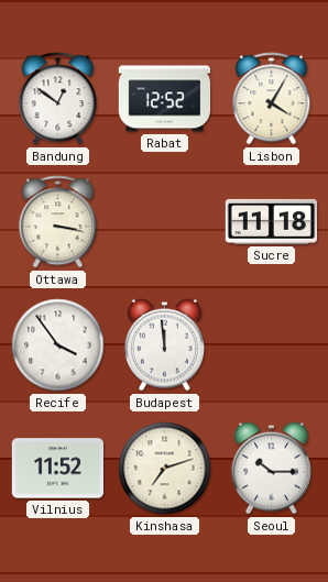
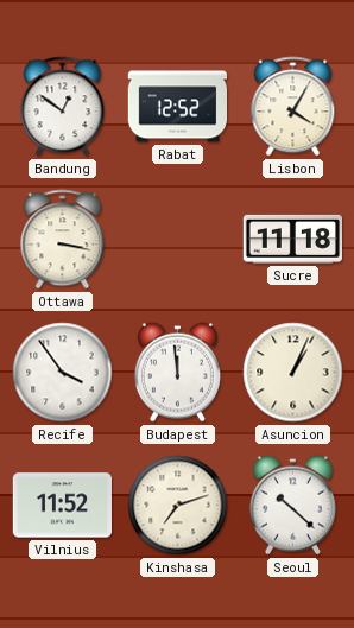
Asuncion: none -> 1:04 (293, 373)
Seoul: 10:15 -> 10:22 (292, 506)
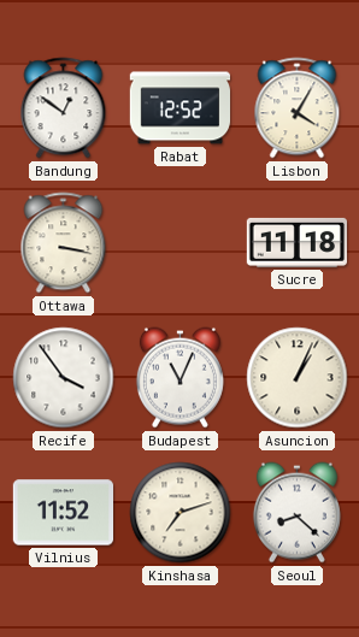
Budapest: 11:59 -> 11:04 (179, 378)
Seoul: 10:22 -> 8:22 (296, 513)
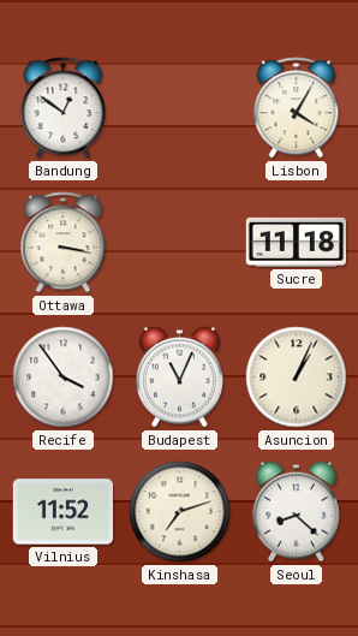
Rabat: 12:52 -> none (179, 108)
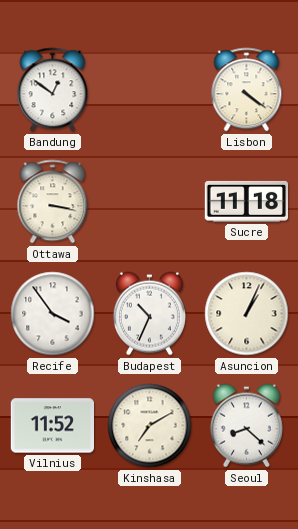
Lisbon: 4:05 -> 4:21 (247, 90)
Budapest: 11:04 -> 10:34 (149, 314)
Kinshasa: 7:12 -> 7:10 (150, 426)
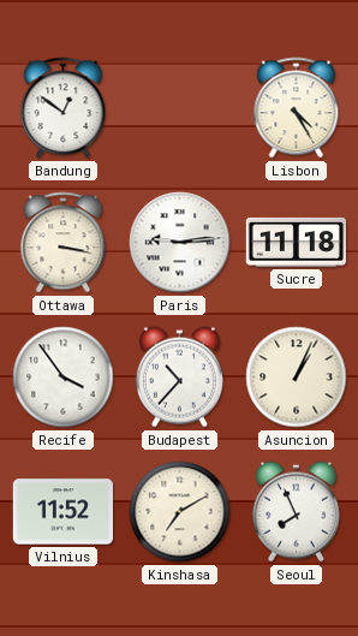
Lisbon: 4:21 -> 4:25 (297, 108)
Paris: none -> 9:14 (180, 243)
Budapest: 10:34 -> 10:37 (179, 378)
Seoul: 8:22 -> 7:56 (296, 512)
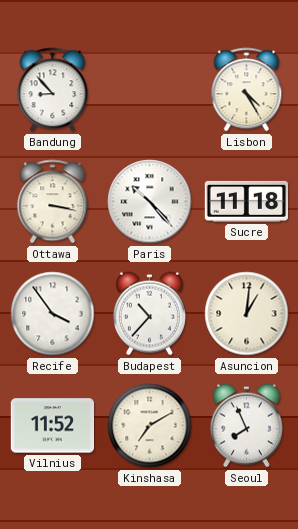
Bandung: 12:51 -> 8:53 (53, 90)
Paris: 9:14 -> 10:23 (150, 202)
Asuncion: 1:04 -> 1:01 (247, 314)
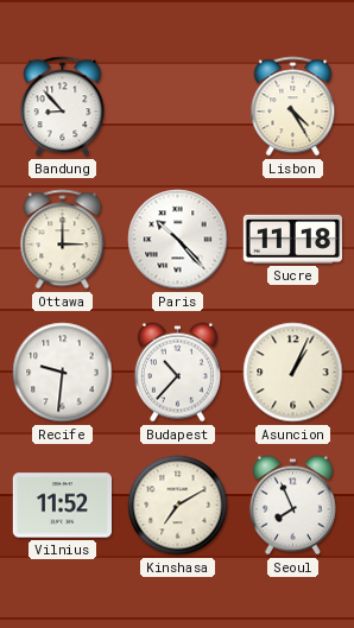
Ottawa: 3:17 -> 3:00 (63, 240)
Recife: 3:54 -> 9:31 (63, 373)
Asuncion: 1:01 -> 1:04 (293, 373)
